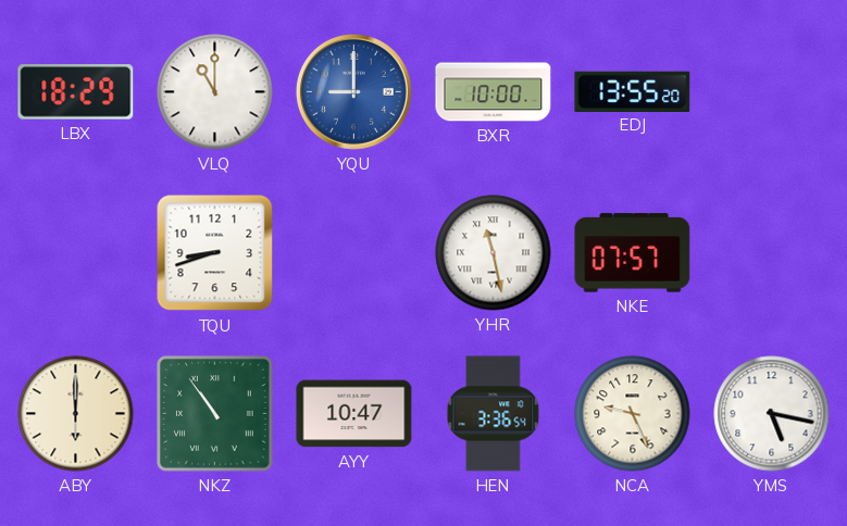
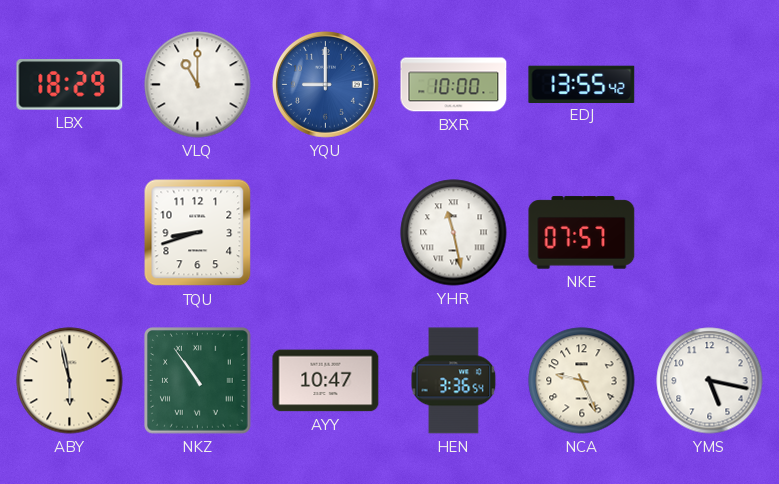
EDJ: 13:55:20 -> 13:55:42 (582, 84)
ABY: 6:00 -> 5:58 (70, 381)
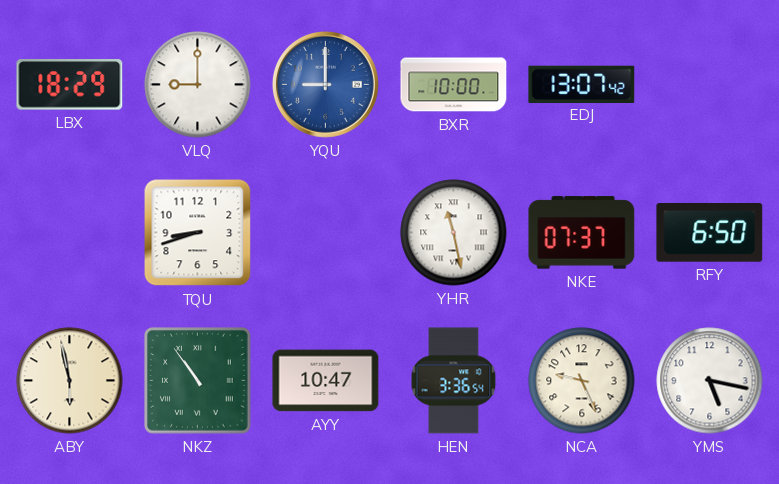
VLQ: 11:00 -> 9:00 (198, 85)
EDJ: 13:55 -> 13:07 (582, 84)
NKE: 07:57 -> 07:37 (582, 233)
RFY: none -> 6:50 (710, 233)
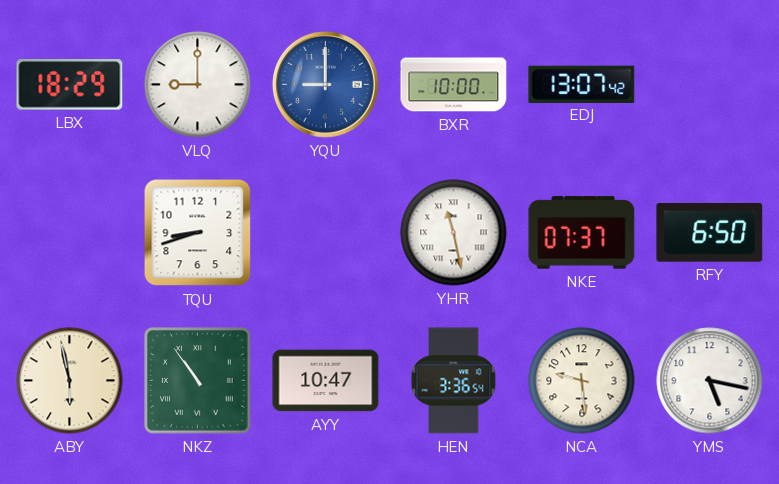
NCA: 9:26 -> 9:29 (582, 381)
